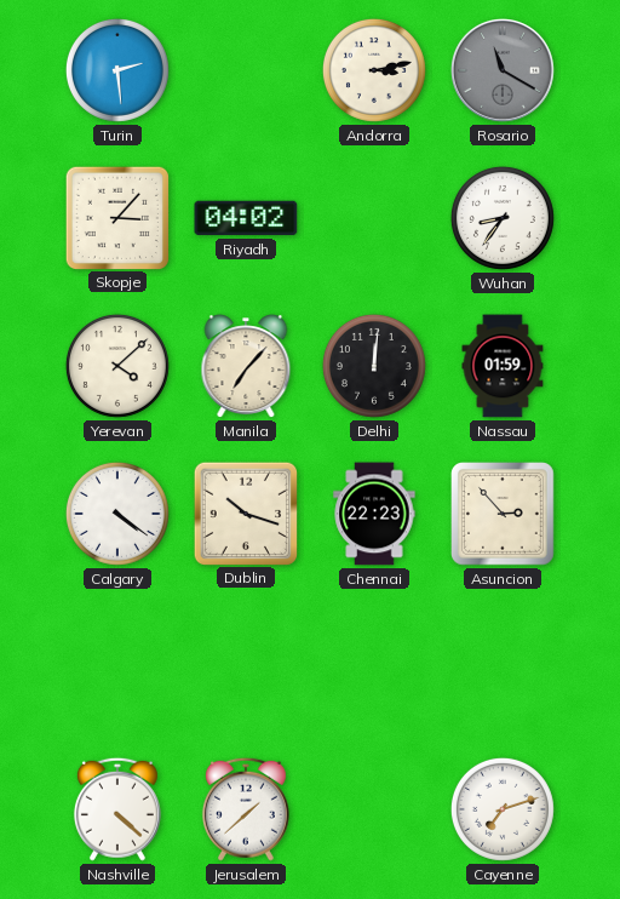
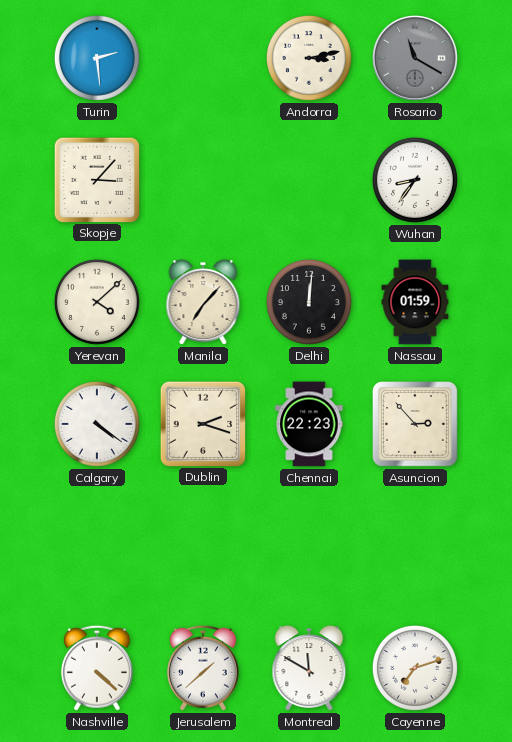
Riyadh: 04:02 -> none (246, 218)
Dublin: 10:18 -> 2:18 (202, 423)
Montreal: none -> 11:50 (309, 668)
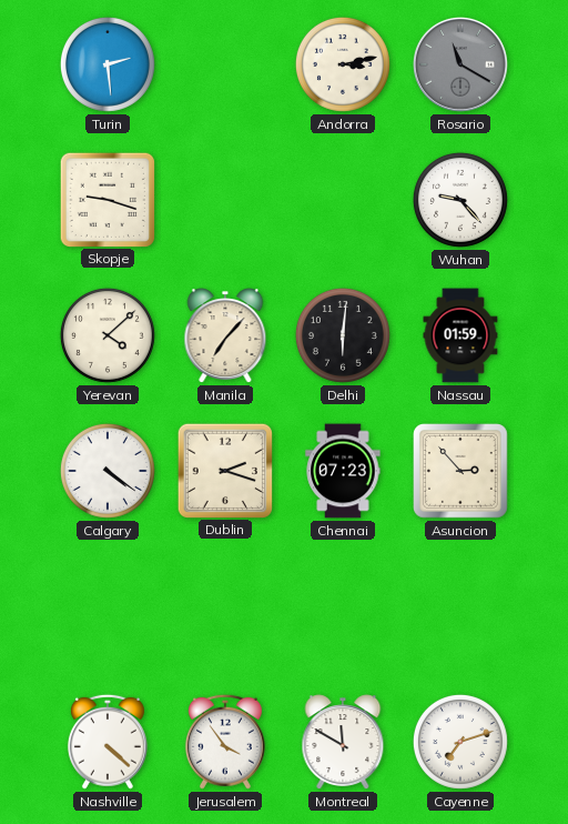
Skopje: 3:07 -> 9:18 (106, 199)
Wuhan: 8:36 -> 9:23 (460, 200)
Delhi: 12:01 -> 6:01 (343, 335)
Chennai: 22:23 -> 07:23 (343, 471)
Jerusalem: 1:38 -> 3:54 (225, 742)
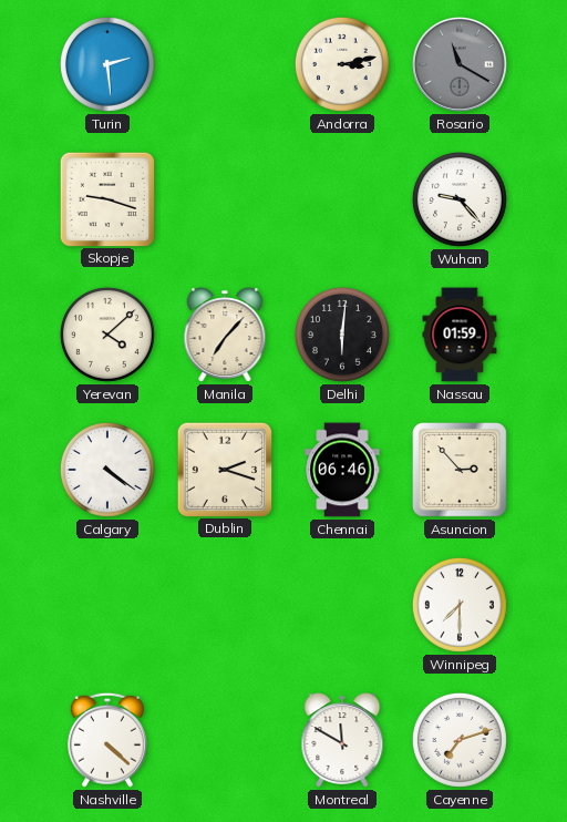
Chennai: 07:23 -> 06:46 (342, 470)
Winnipeg: none -> 7:30 (460, 605)
Jerusalem: 3:54 -> none (225, 742)
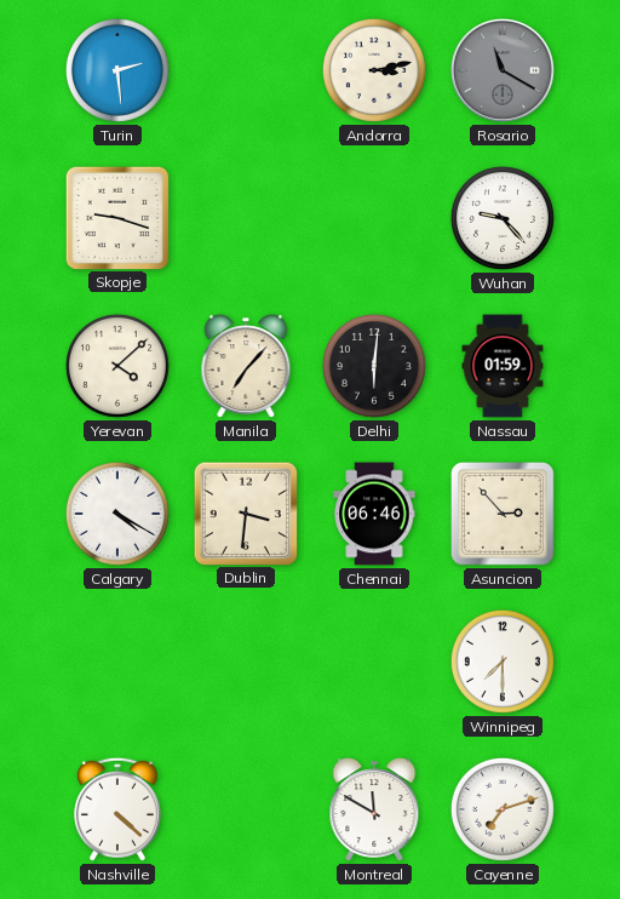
Calgary: 4:21 -> 4:20 (117, 514)
Dublin: 2:18 -> 3:31 (245, 513)
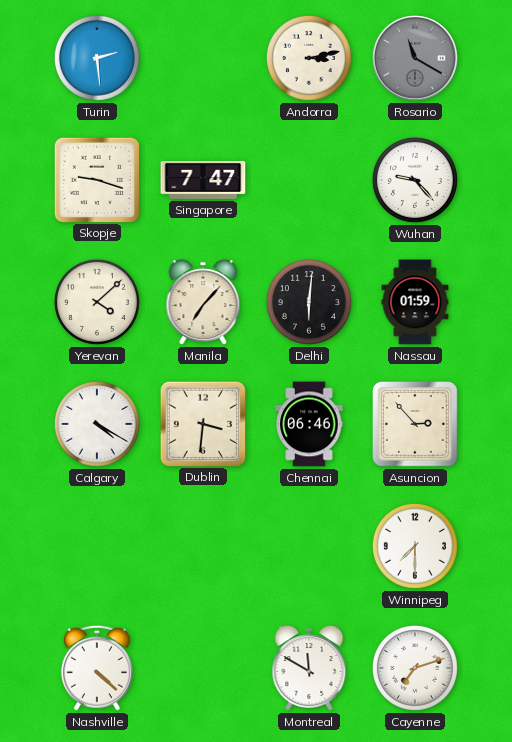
Singapore: none -> 7:47 (203, 180)
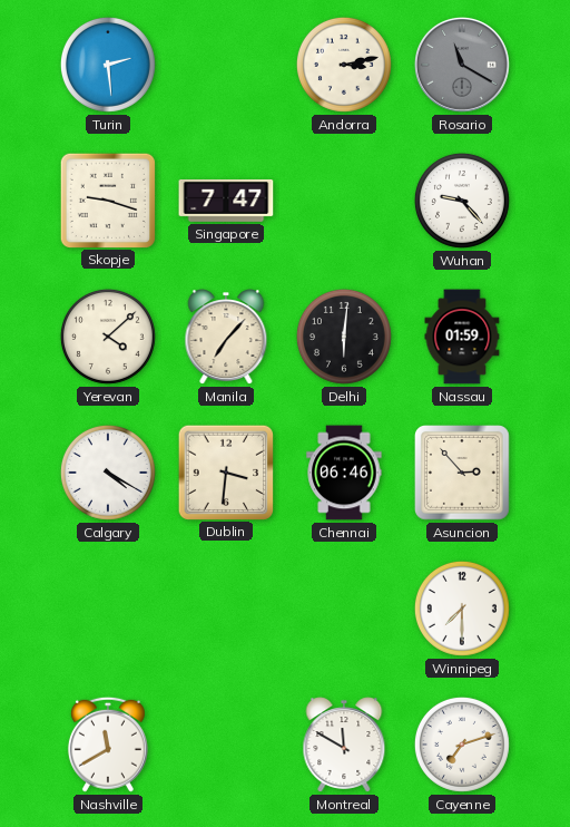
Nashville: 4:22 -> 11:40 (108, 745)
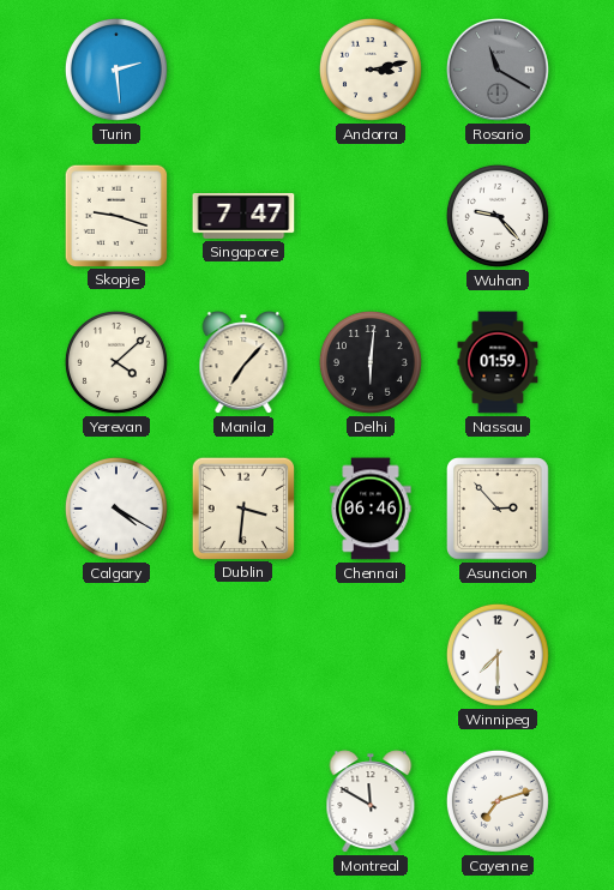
Nashville: 11:40 -> none (108, 745)
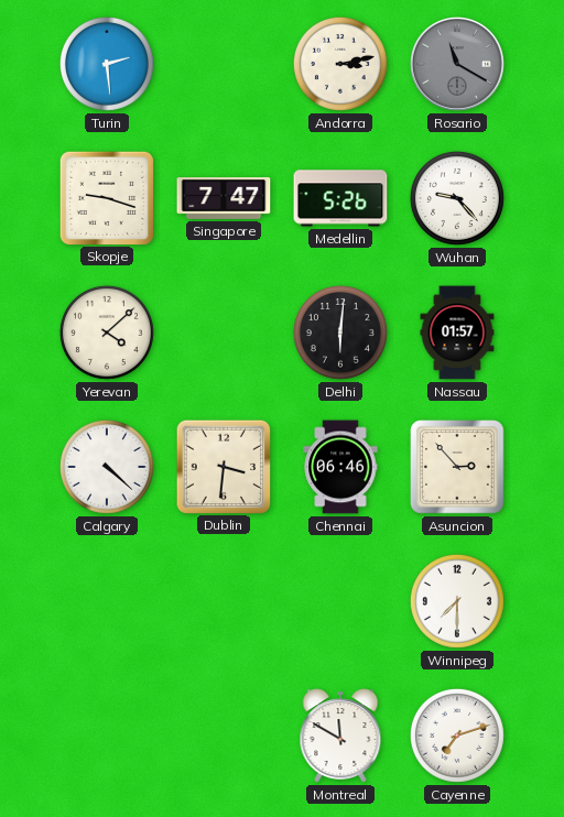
Medellin: none -> 5:26 (340, 198)
Manila: 7:07 -> none (243, 362)
Nassau: 01:59 -> 01:57 (457, 333)
Calgary: 4:20 -> 4:22 (107, 467)
